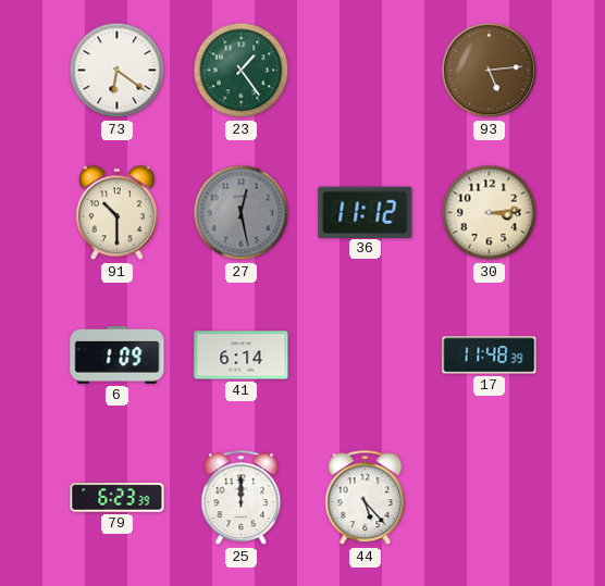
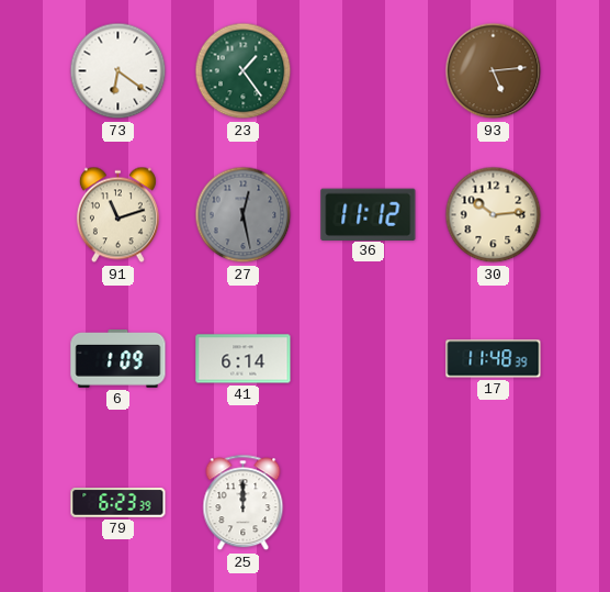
91: 10:30 -> 11:12 (117, 215)
30: 3:14 -> 10:14 (494, 215)
44: 5:23 -> none (366, 498)
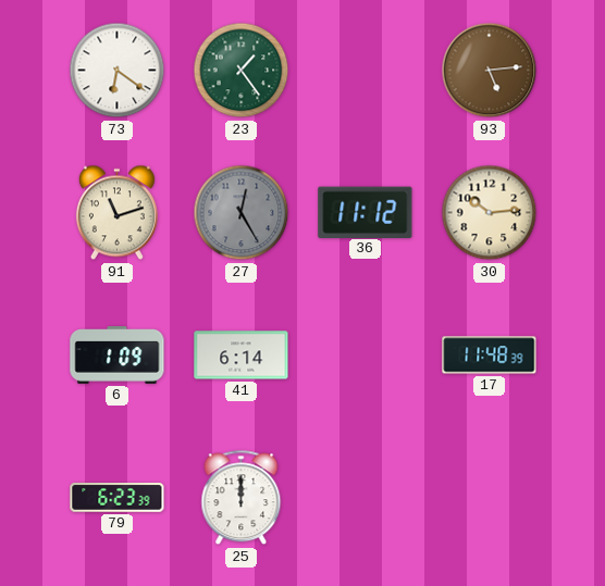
27: 12:28 -> 12:25 (242, 213)
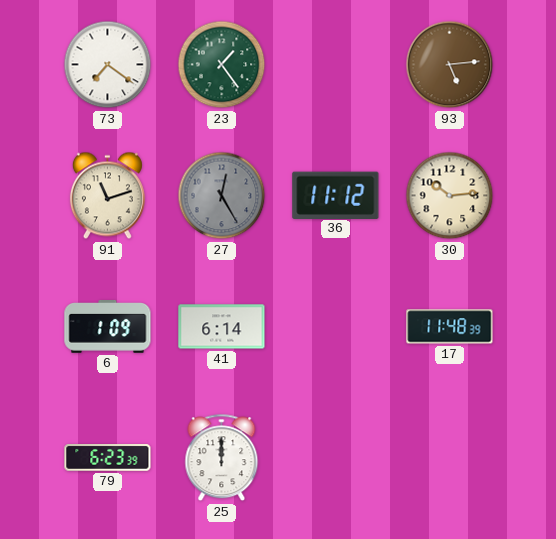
73: 6:21 -> 7:21 (108, 65)
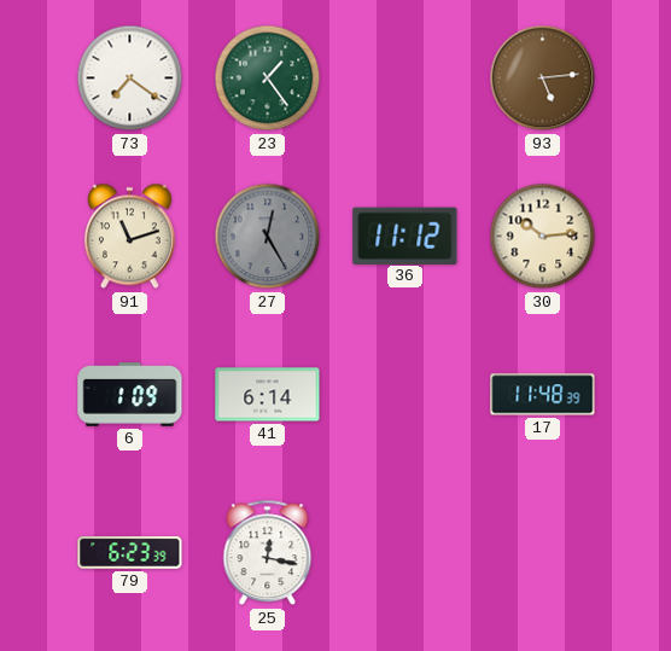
25: 12:00 -> 12:17 (268, 553)
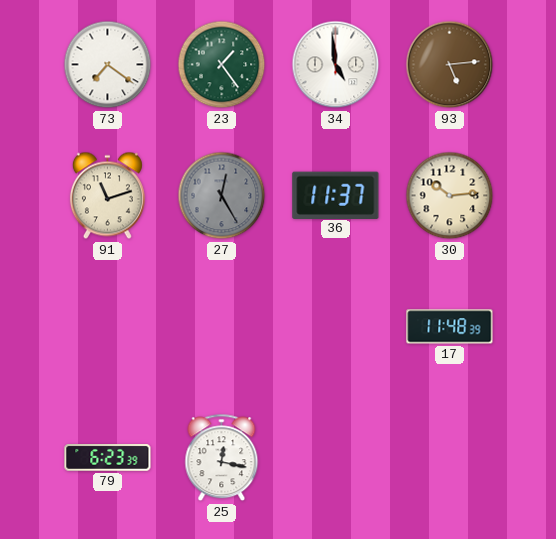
34: none -> 4:59 (336, 65)
36: 11:12 -> 11:37 (336, 195)
6: 1:09 -> none (130, 395)
41: 6:14 -> none (268, 395)
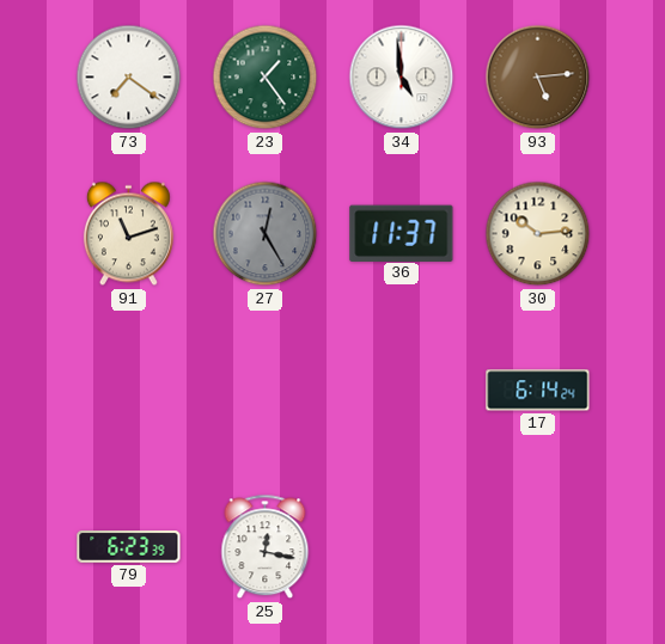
17: 11:48 -> 6:14 (538, 391)
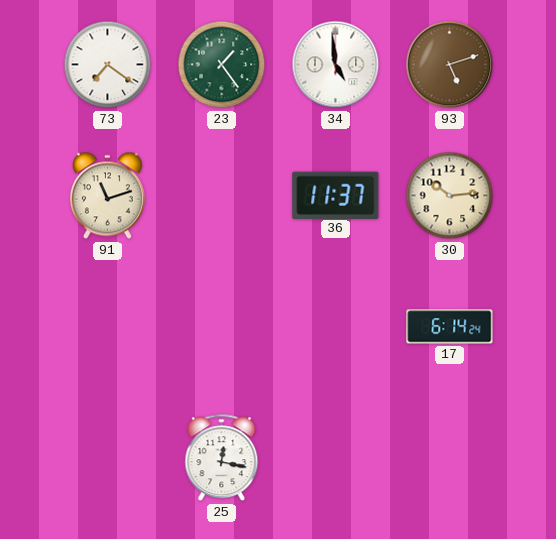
93: 5:14 -> 5:12 (450, 65)
27: 12:25 -> none (266, 234)
79: 6:23 -> none (129, 547)
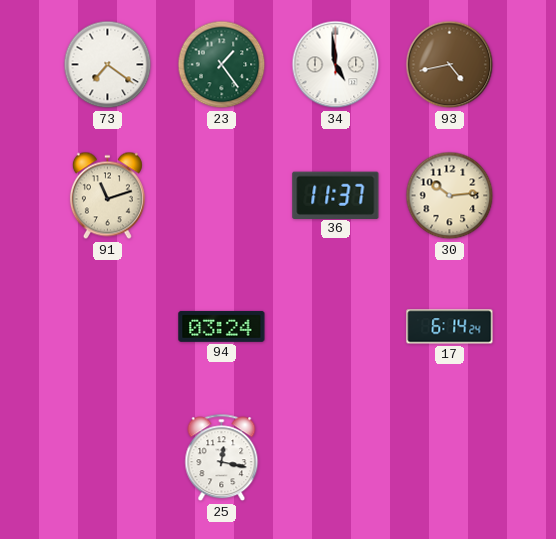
93: 5:12 -> 4:43 (450, 65)
94: none -> 03:24 (222, 326)
